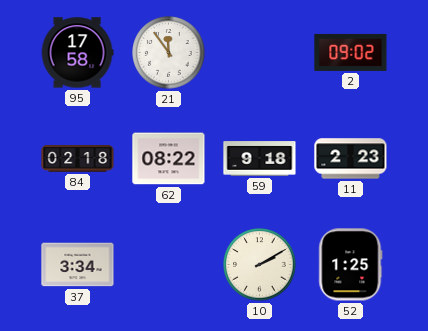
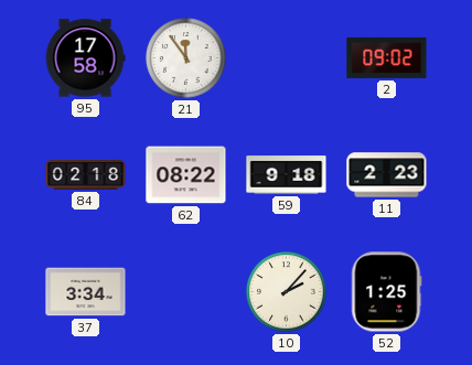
10: 2:10 -> 2:07 (287, 292)
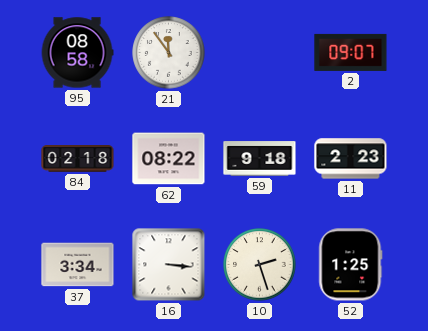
95: 17:58 -> 08:58 (77, 53)
2: 09:02 -> 09:07 (351, 52)
16: none -> 3:16 (169, 265)
10: 2:07 -> 2:27 (260, 265)
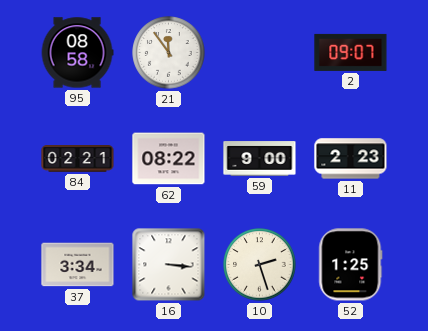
84: 02:18 -> 02:21 (78, 159)
59: 9:18 -> 9:00 (260, 159)
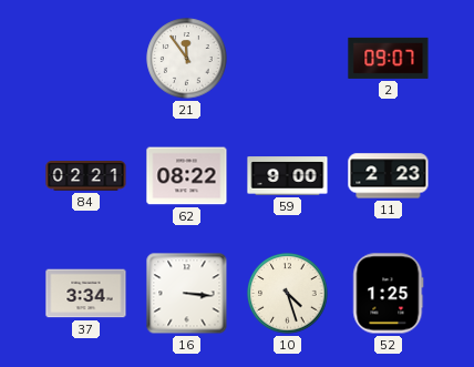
95: 08:58 -> none (77, 53)
10: 2:27 -> 4:27 (288, 294)
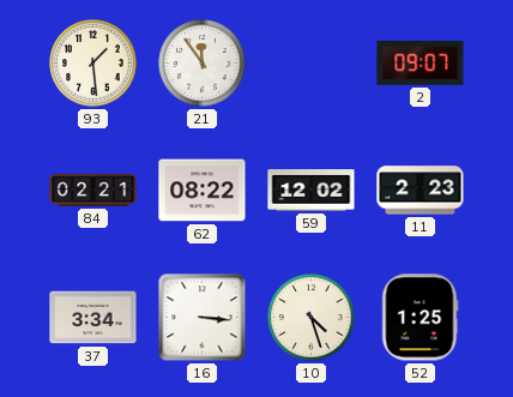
93: none -> 1:29 (93, 64)
59: 9:00 -> 12:02 (312, 191)
